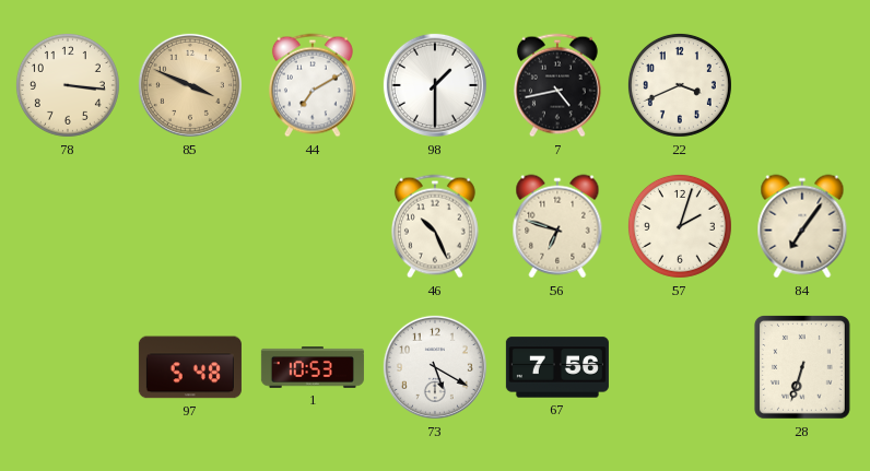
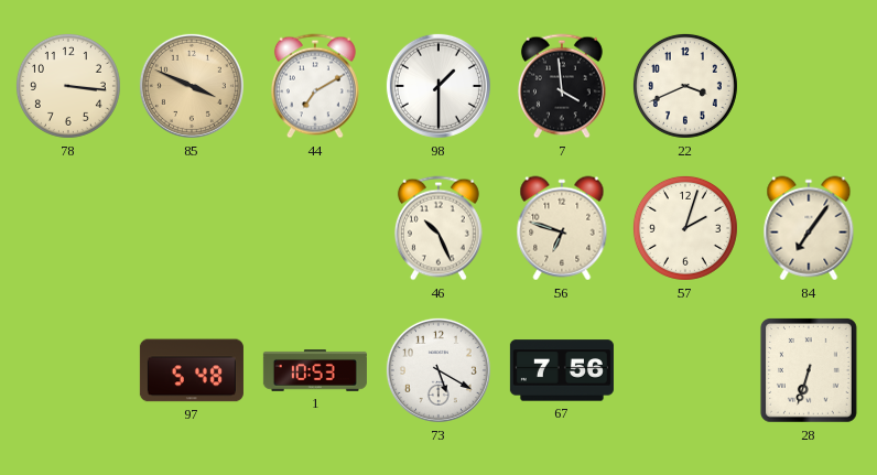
7: 4:43 -> 3:59 (562, 86)
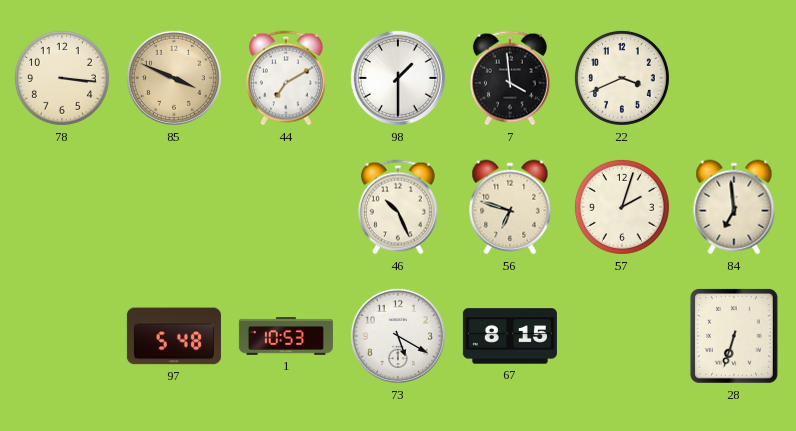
84: 7:06 -> 6:59 (734, 207)
67: 7:56 -> 8:15 (510, 336)
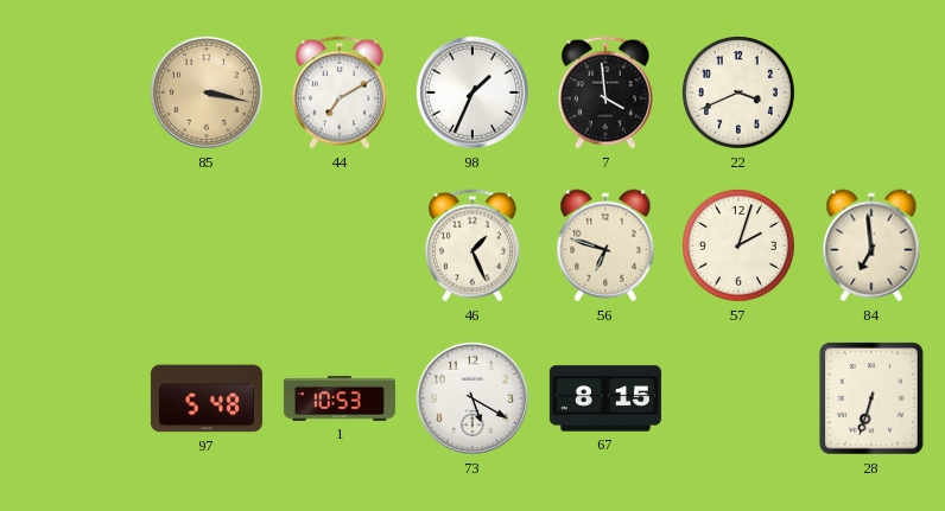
78: 3:16 -> none (62, 78)
85: 3:49 -> 3:17 (207, 92)
98: 1:30 -> 1:34 (472, 92)
46: 10:26 -> 1:26 (472, 245)
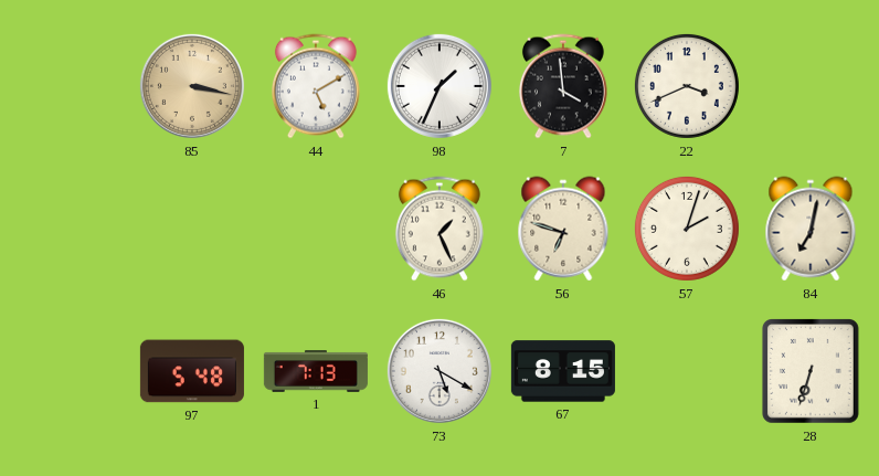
44: 7:10 -> 5:10 (316, 86)
84: 6:59 -> 7:02 (811, 229)
1: 10:53 -> 7:13 (316, 371)
